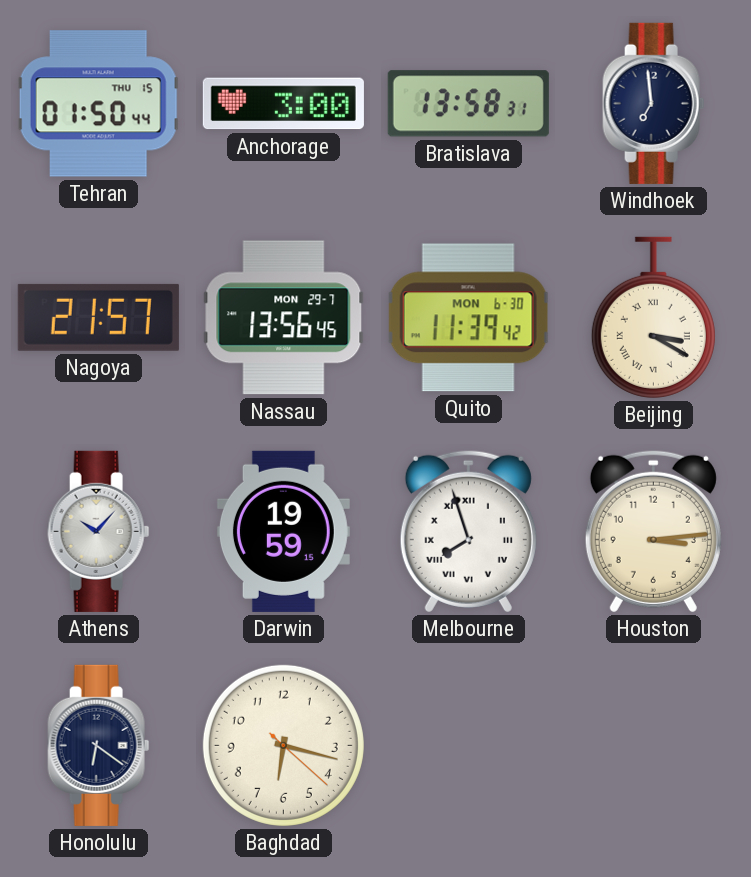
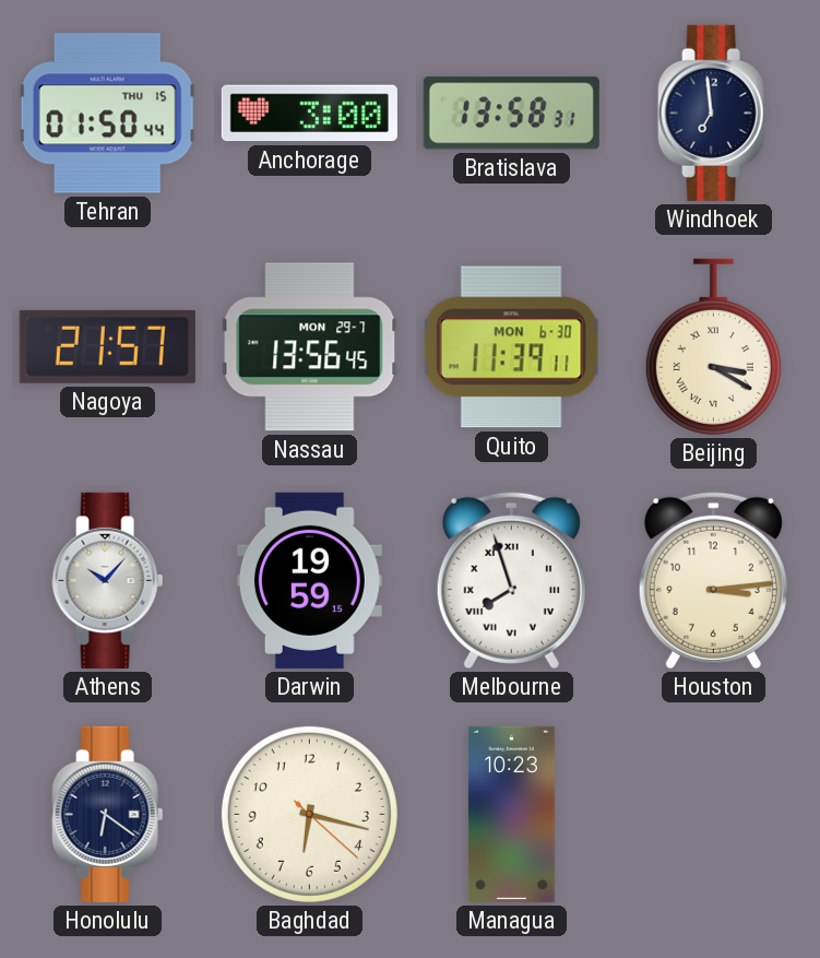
Quito: 11:39:42 -> 11:39:11 (512, 347)
Managua: none -> 10:23 (511, 814)
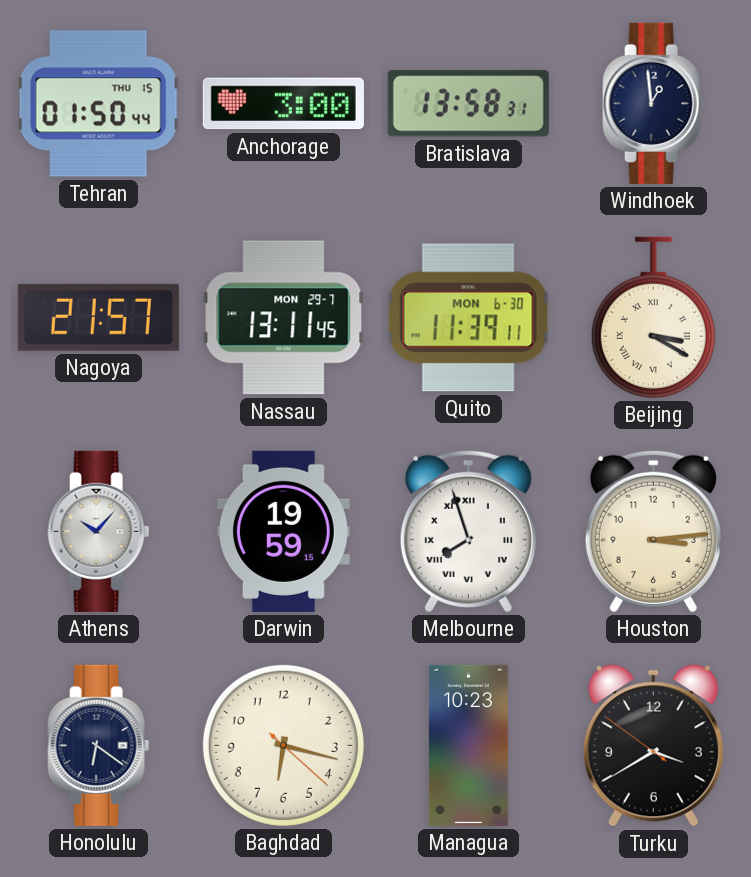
Windhoek: 6:59 -> 12:59 (654, 103)
Nassau: 13:56 -> 13:11 (284, 318)
Turku: none -> 3:39 (653, 746)
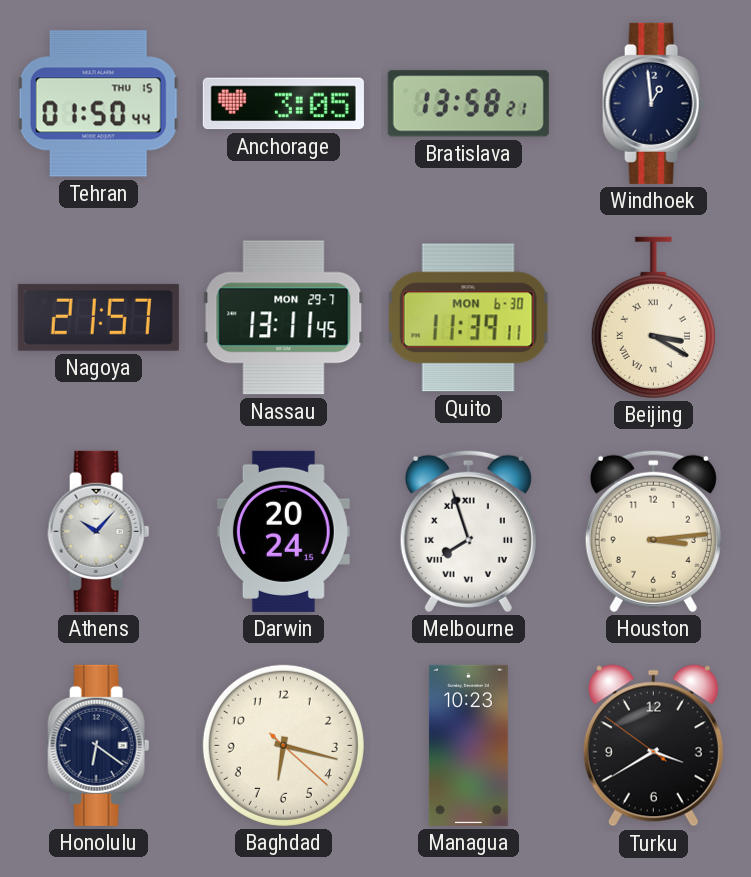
Anchorage: 3:00 -> 3:05 (283, 104)
Bratislava: 13:58:31 -> 13:58:21 (468, 104)
Darwin: 19:59 -> 20:24 (283, 531)
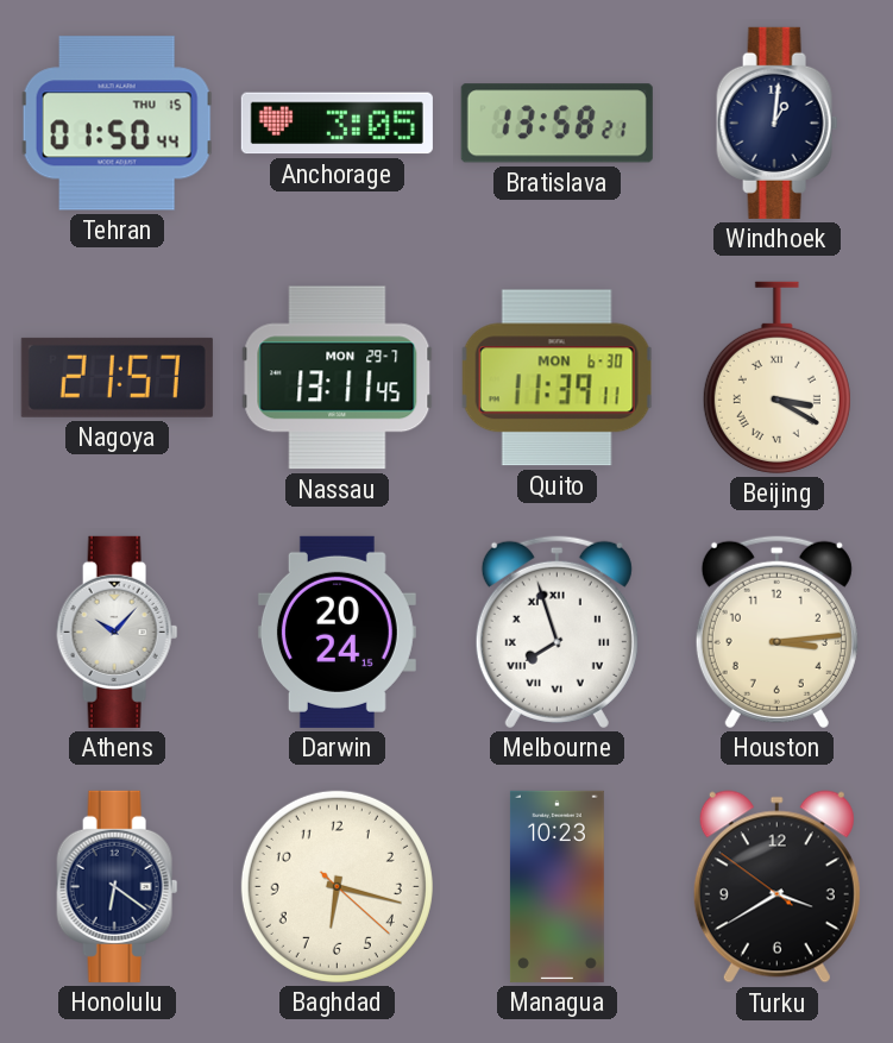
Windhoek: 12:59 -> 1:01 (778, 122)
